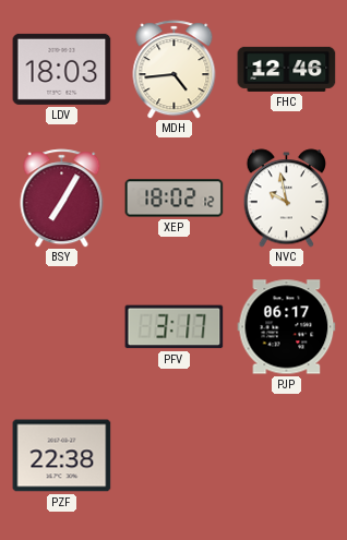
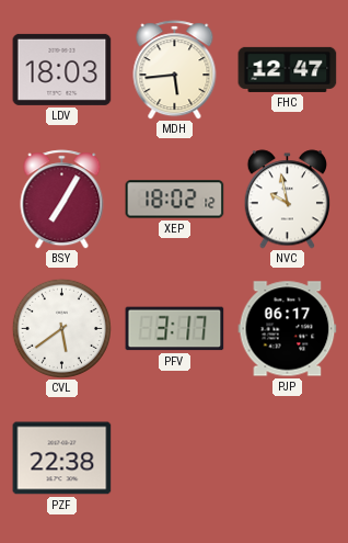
MDH: 4:44 -> 5:44 (175, 70)
FHC: 12:46 -> 12:47 (288, 69)
CVL: none -> 5:39 (61, 328)
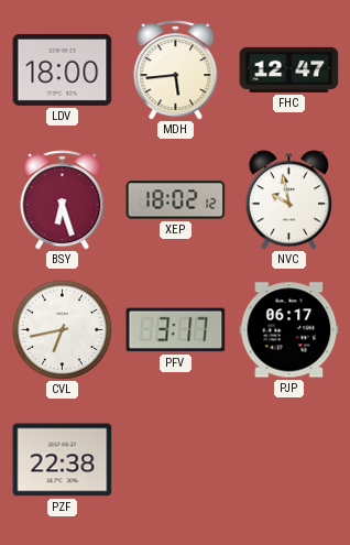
LDV: 18:03 -> 18:00 (63, 69)
BSY: 7:05 -> 6:27 (63, 200)
CVL: 5:39 -> 6:43 (62, 329)
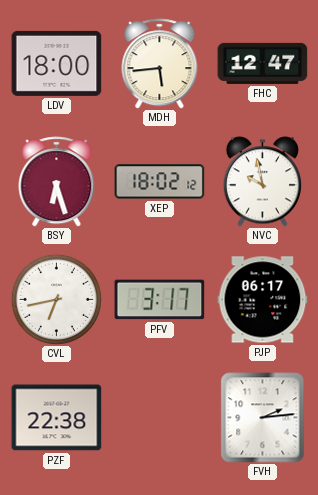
FVH: none -> 2:14 (263, 418)
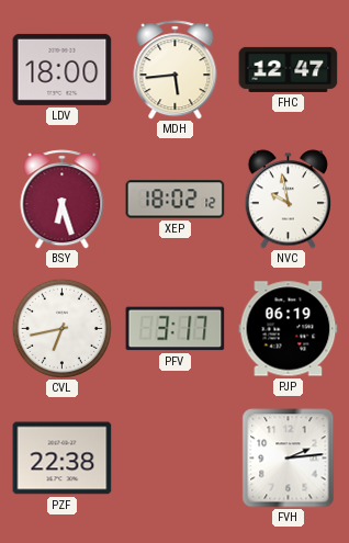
PJP: 06:17 -> 06:19 (289, 329)
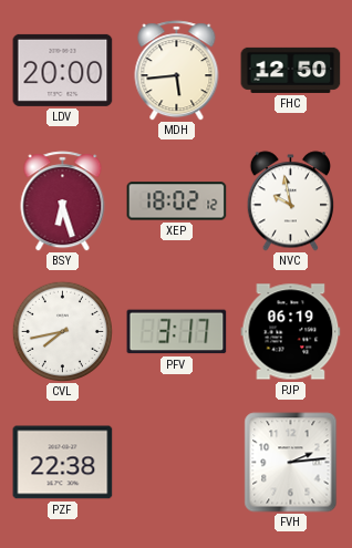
LDV: 18:00 -> 20:00 (63, 70)
FHC: 12:47 -> 12:50 (291, 70)
CVL: 6:43 -> 7:43 (62, 331)
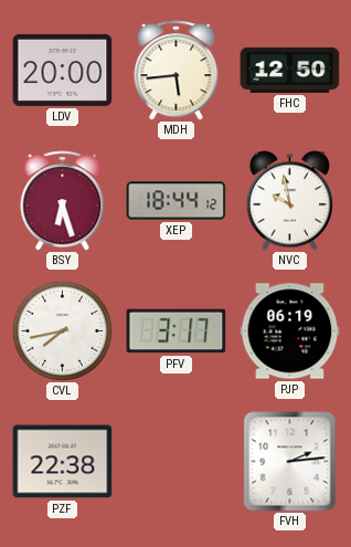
XEP: 18:02 -> 18:44 (177, 201)
